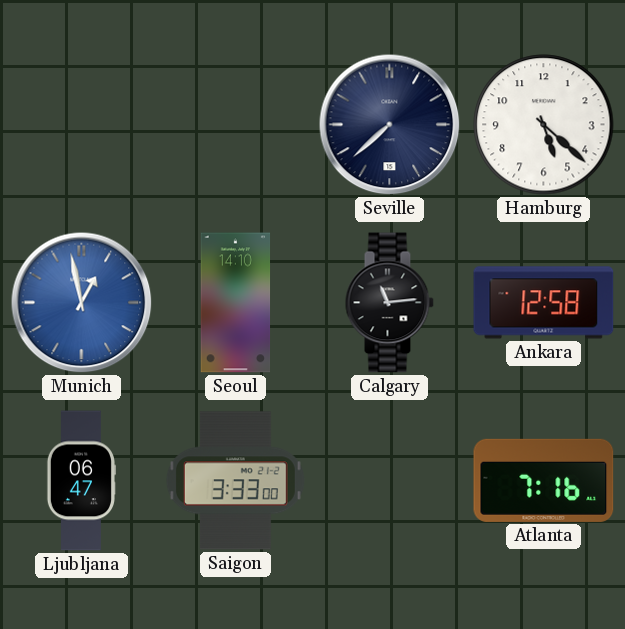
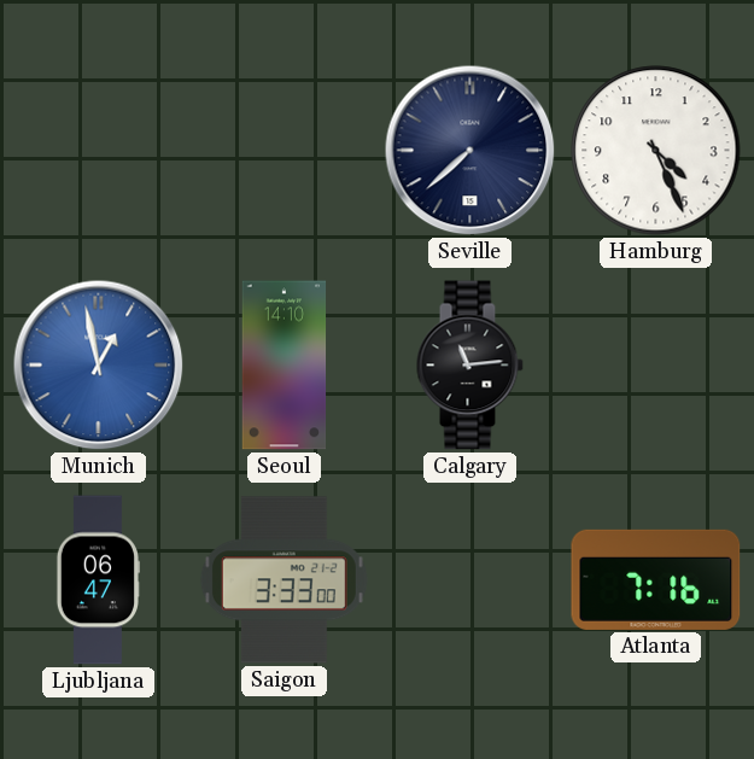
Hamburg: 5:22 -> 4:26 (656, 151)
Ankara: 12:58 -> none (544, 303)
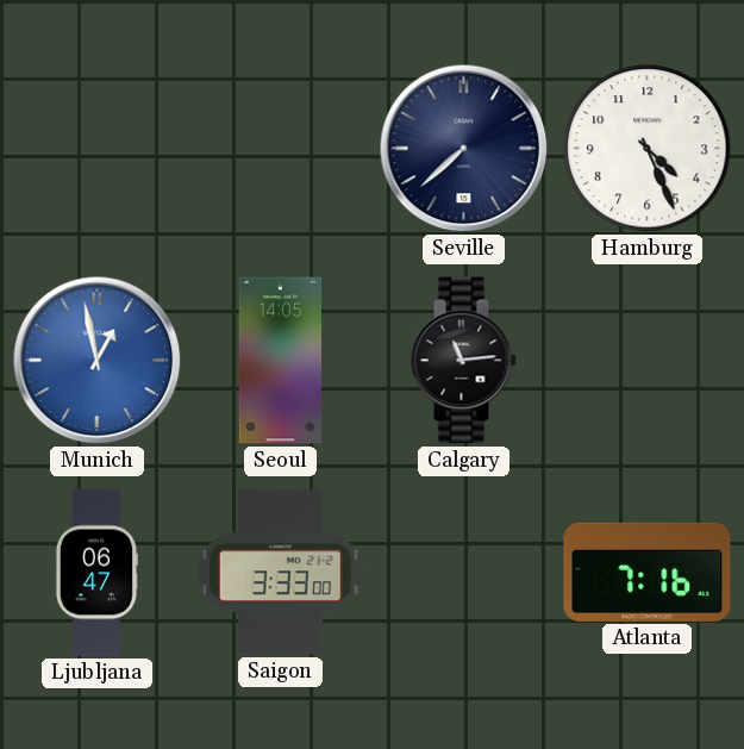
Seoul: 14:10 -> 14:05 (281, 361)
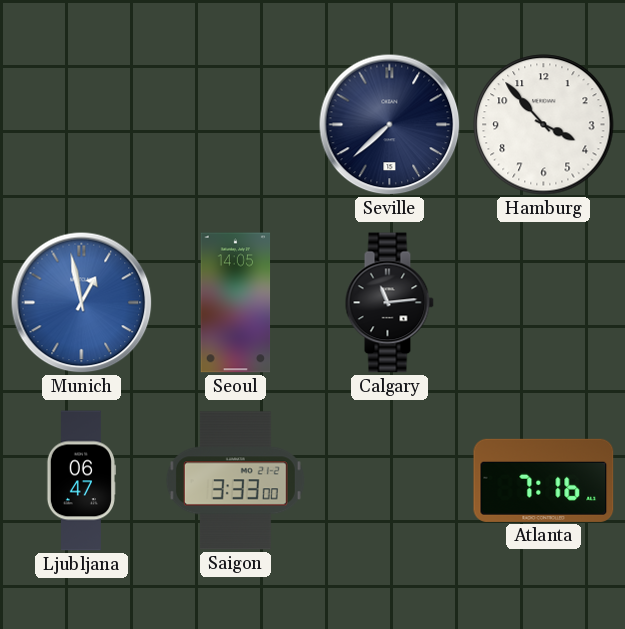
Hamburg: 4:26 -> 3:53 (544, 125)
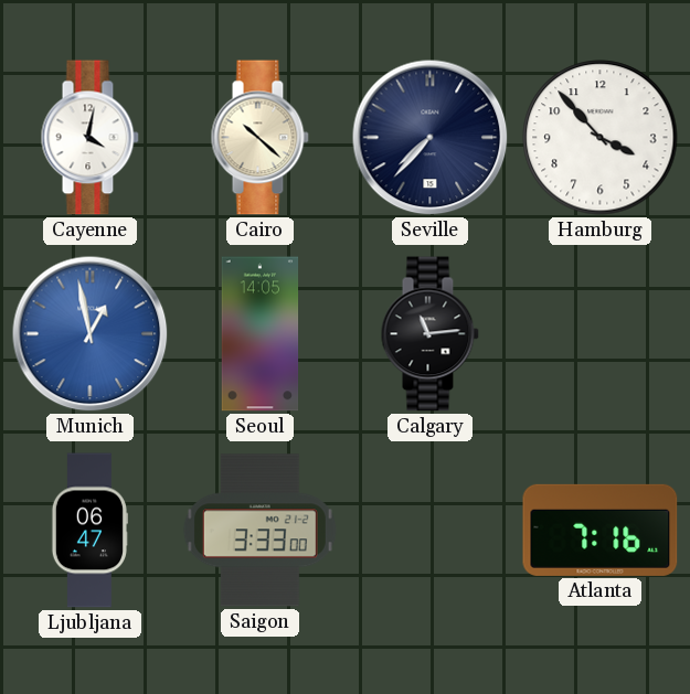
Cayenne: none -> 4:02 (89, 138)
Cairo: none -> 10:22 (259, 138)
Seville: 7:38 -> 7:37 (431, 138)
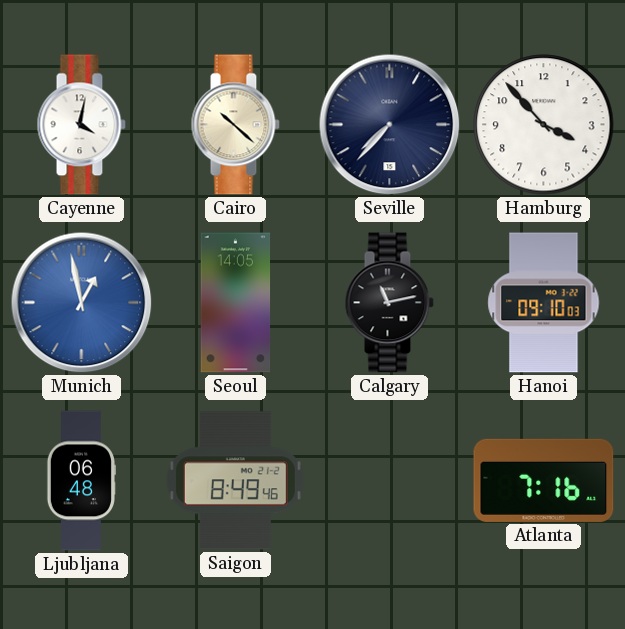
Calgary: 11:14 -> 11:13 (389, 303)
Hanoi: none -> 09:10 (544, 303)
Ljubljana: 06:47 -> 06:48 (81, 481)
Saigon: 3:33 -> 8:49 (235, 481)
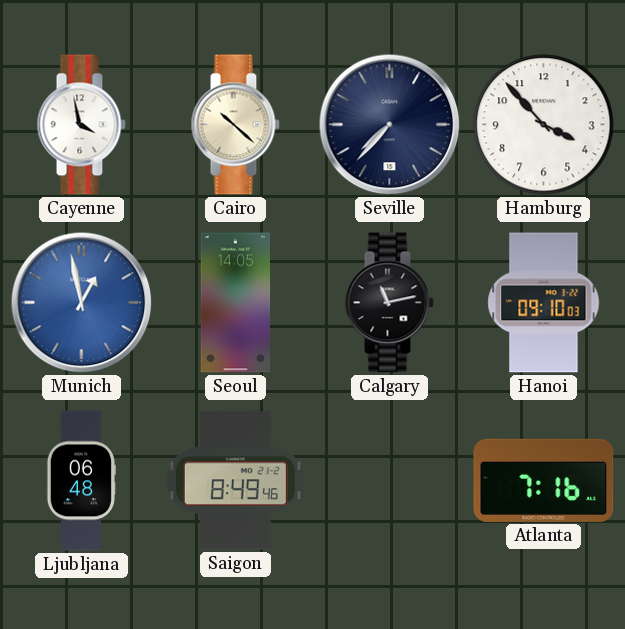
Cayenne: 4:02 -> 3:58 (81, 125)
